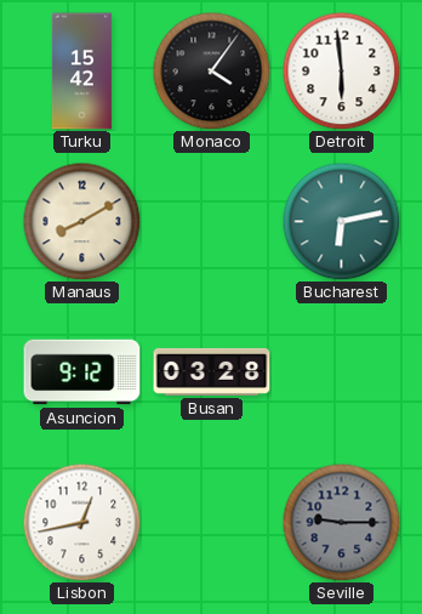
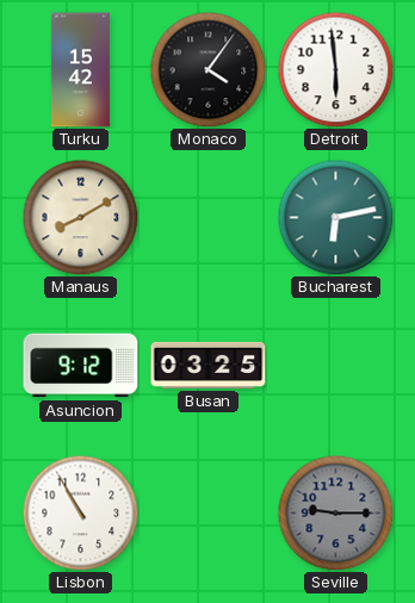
Busan: 03:28 -> 03:25 (209, 365)
Lisbon: 12:43 -> 10:55 (80, 512)
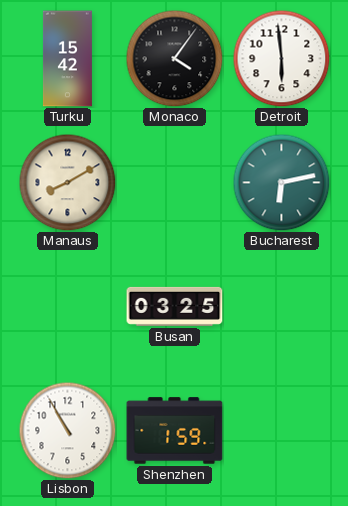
Asuncion: 9:12 -> none (81, 366)
Shenzhen: none -> 1:59 (175, 431)
Seville: 9:15 -> none (335, 512)
